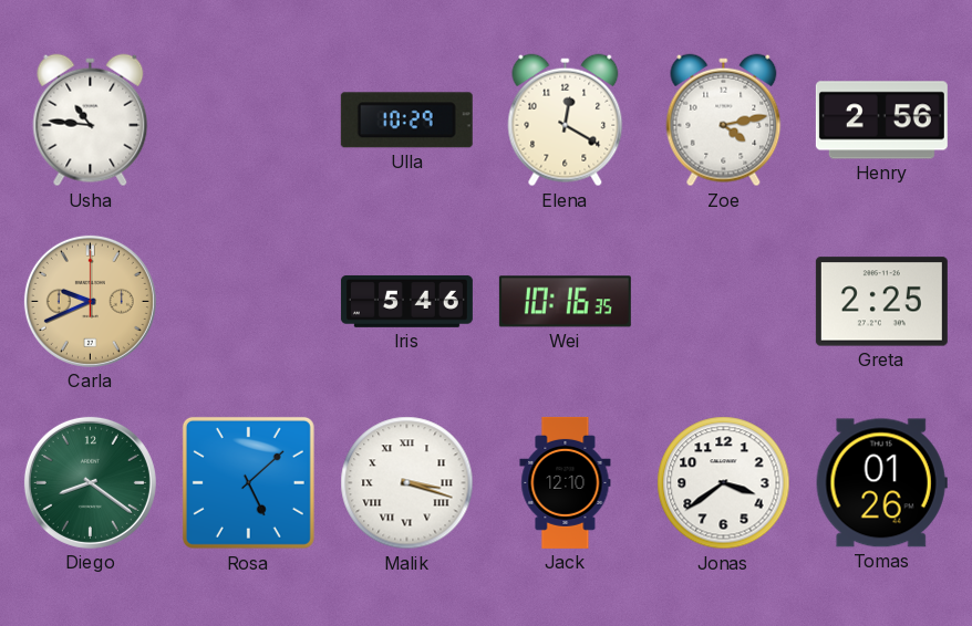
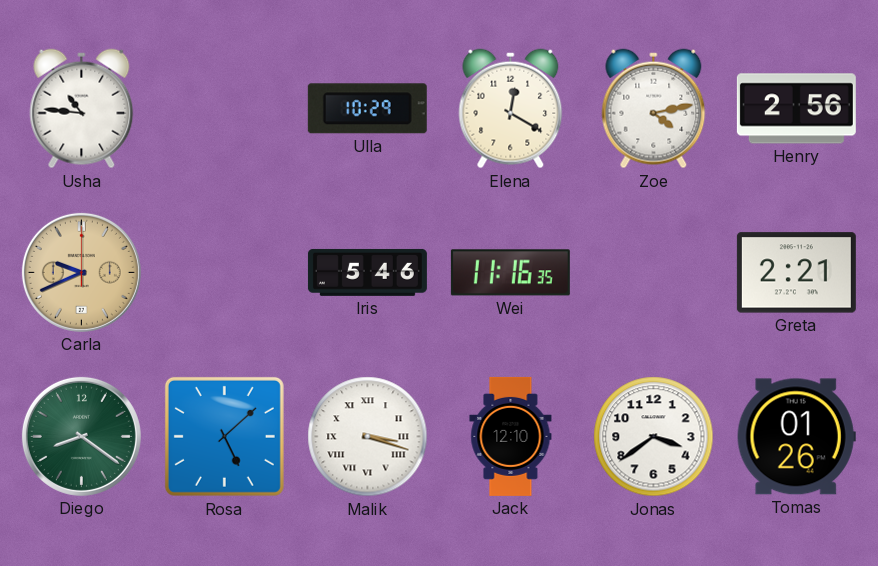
Wei: 10:16 -> 11:16 (510, 273)
Greta: 2:25 -> 2:21 (796, 273)
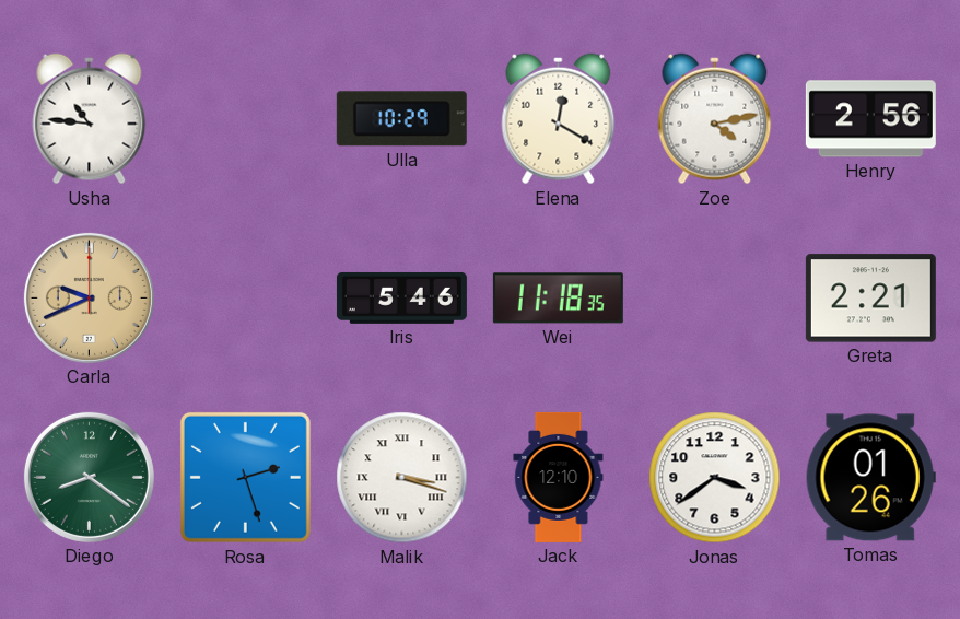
Wei: 11:16 -> 11:18 (558, 299)
Rosa: 5:08 -> 2:27 (245, 477)
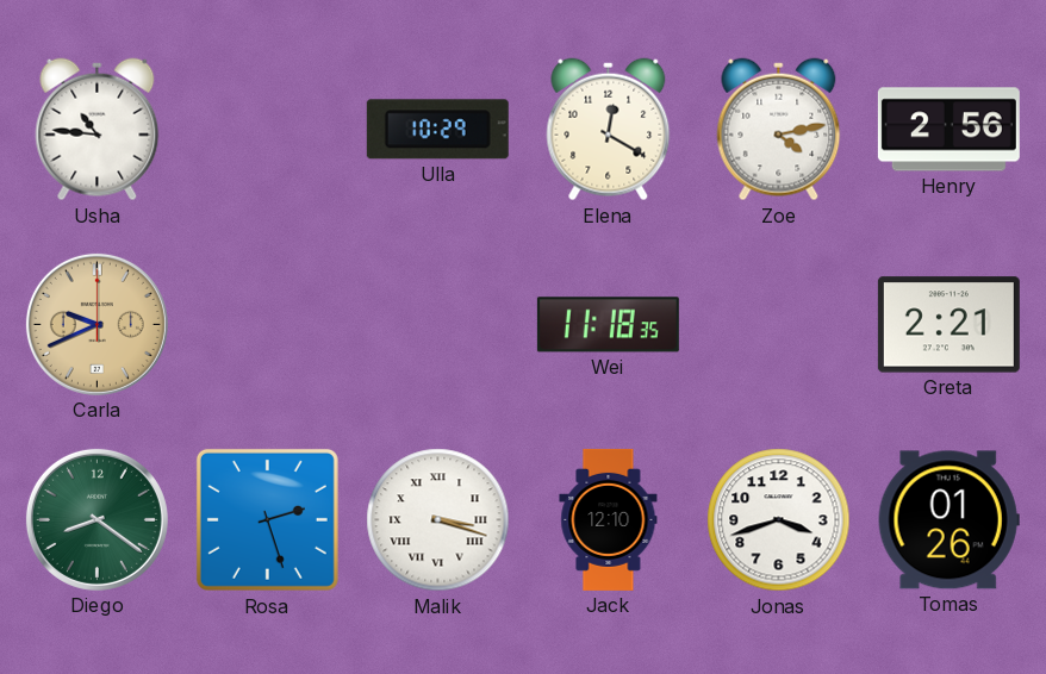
Iris: 5:46 -> none (401, 297)
Jonas: 3:39 -> 3:42 (779, 520)
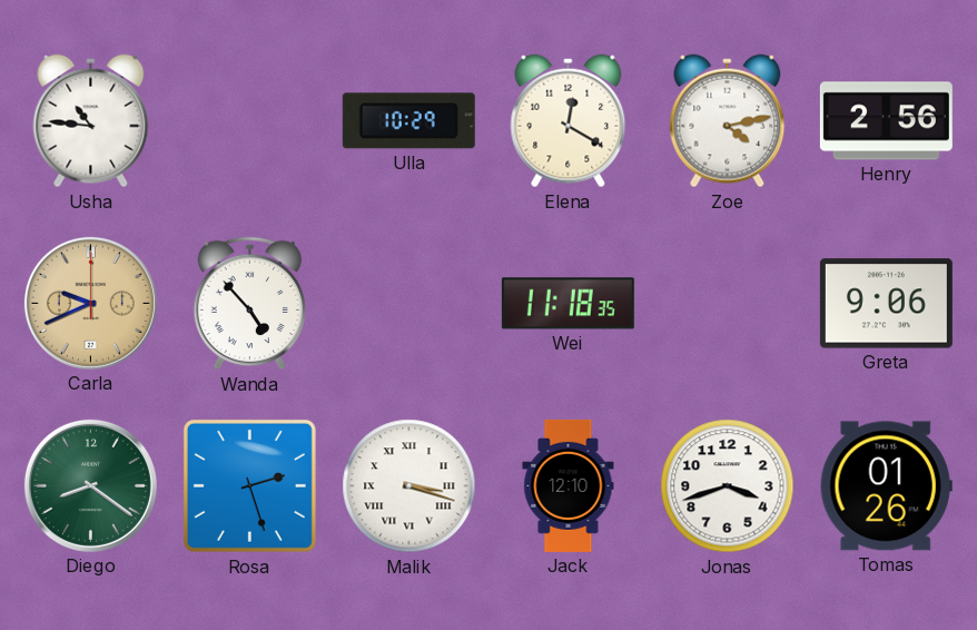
Wanda: none -> 4:53 (250, 304)
Greta: 2:21 -> 9:06 (886, 304)
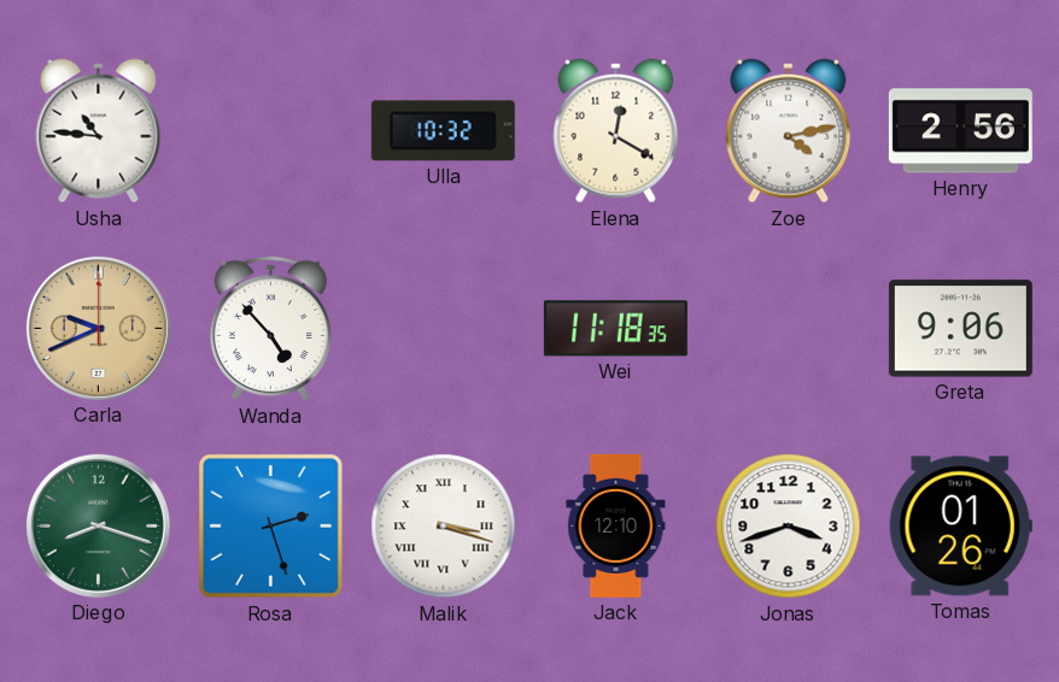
Ulla: 10:29 -> 10:32 (443, 131)
Diego: 8:21 -> 8:18 (98, 525)
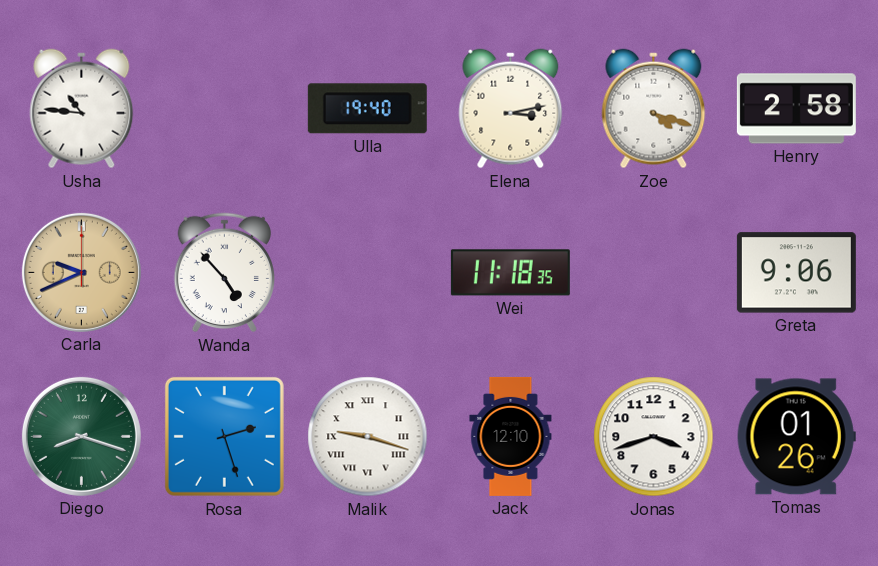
Ulla: 10:32 -> 19:40 (367, 109)
Elena: 12:20 -> 3:13 (511, 109)
Zoe: 4:13 -> 4:18 (654, 109)
Henry: 2:56 -> 2:58 (796, 109)
Malik: 3:18 -> 9:18 (368, 437)
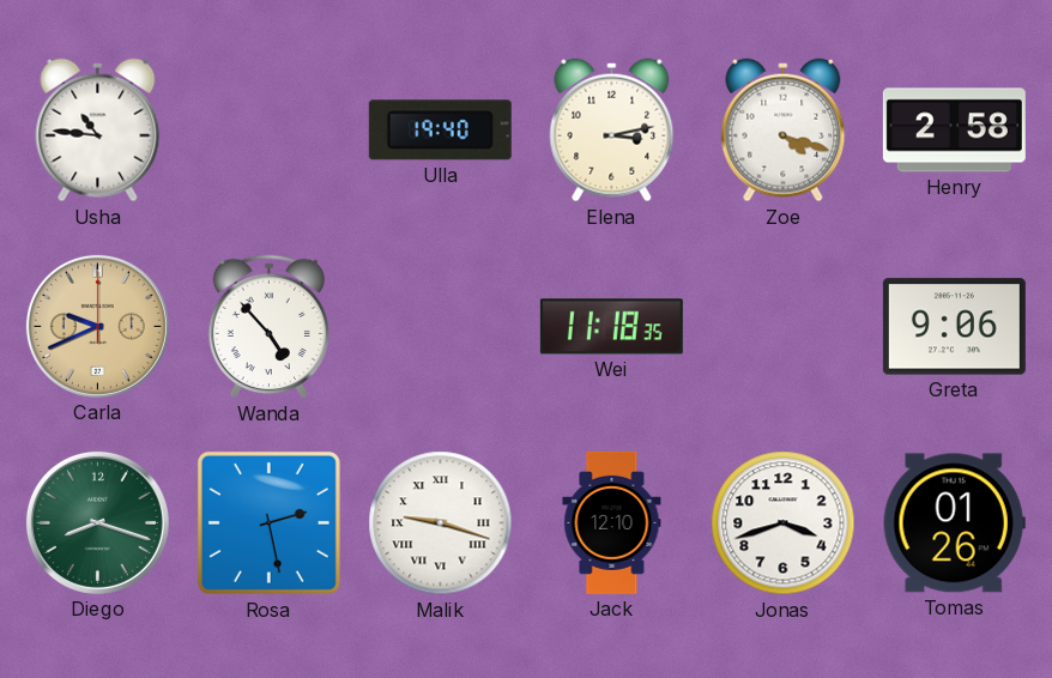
Rosa: 2:27 -> 2:28 (268, 522)
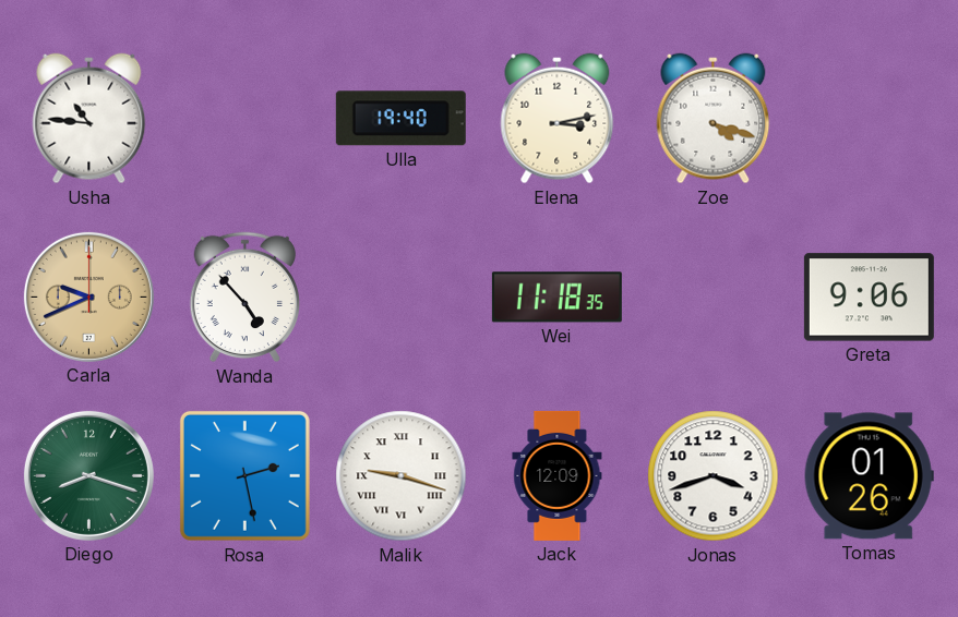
Henry: 2:58 -> none (954, 131)
Jack: 12:10 -> 12:09 (558, 475)
